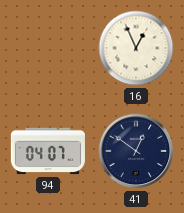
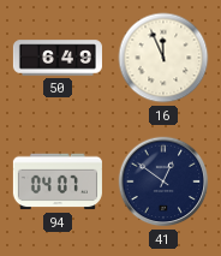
50: none -> 6:49 (58, 58)
16: 12:56 -> 11:56 (163, 58)
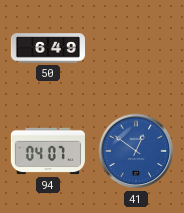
16: 11:56 -> none (163, 58)
41 dial: navy -> blue (136, 151)
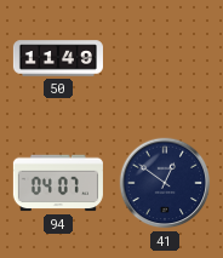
50: 6:49 -> 11:49 (58, 58)
41 dial: blue -> navy (165, 183)
